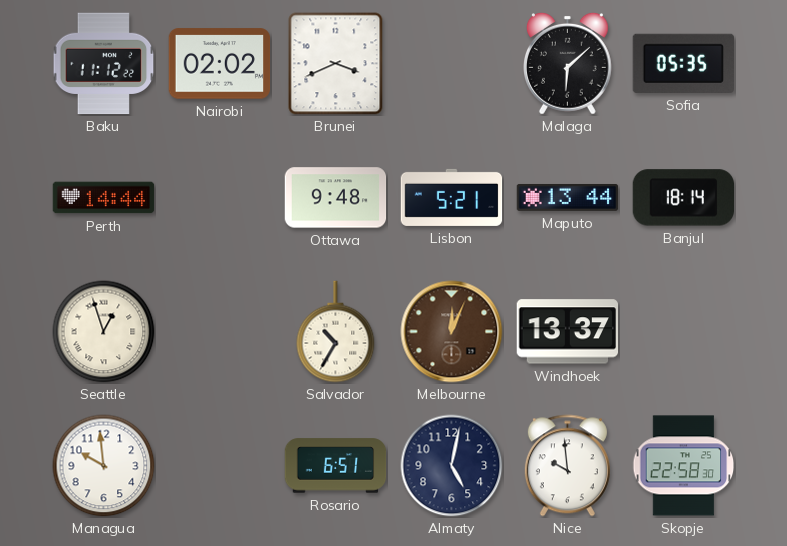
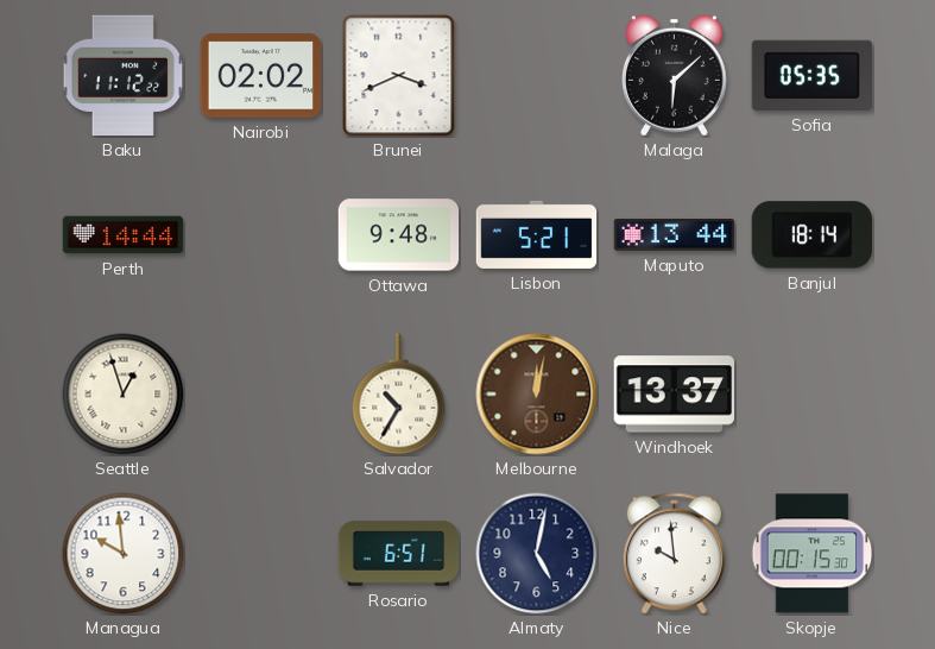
Melbourne: 12:04 -> 12:02 (537, 395)
Skopje: 22:58 -> 00:15 (813, 554)
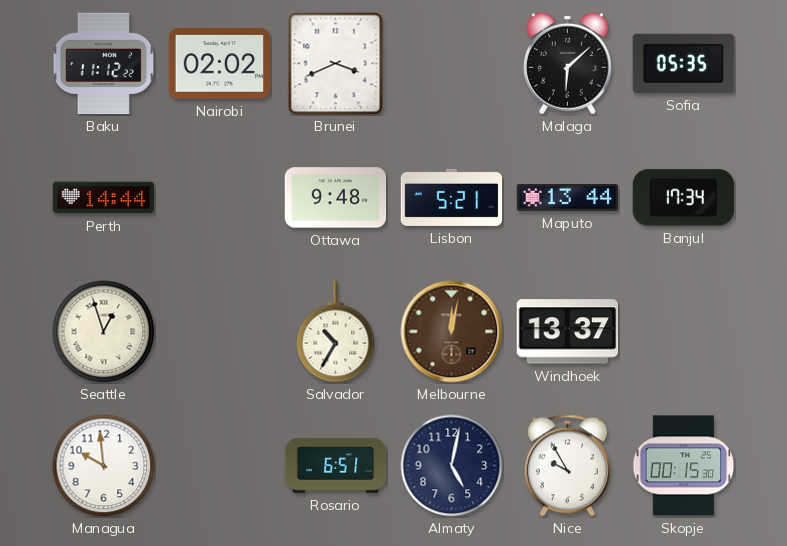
Banjul: 18:14 -> 17:34 (683, 198)
Nice: 9:59 -> 9:55 (567, 466)
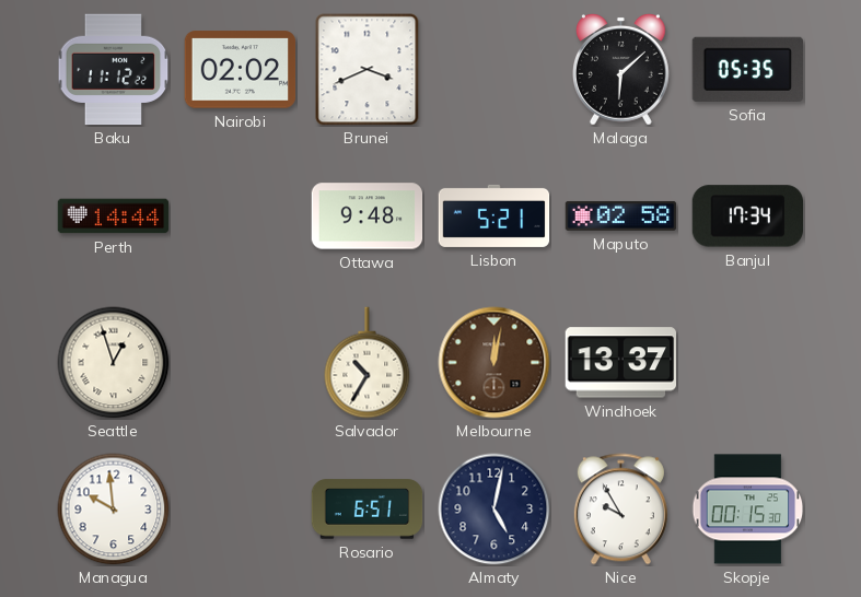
Maputo: 13:44 -> 02:58 (621, 215)
